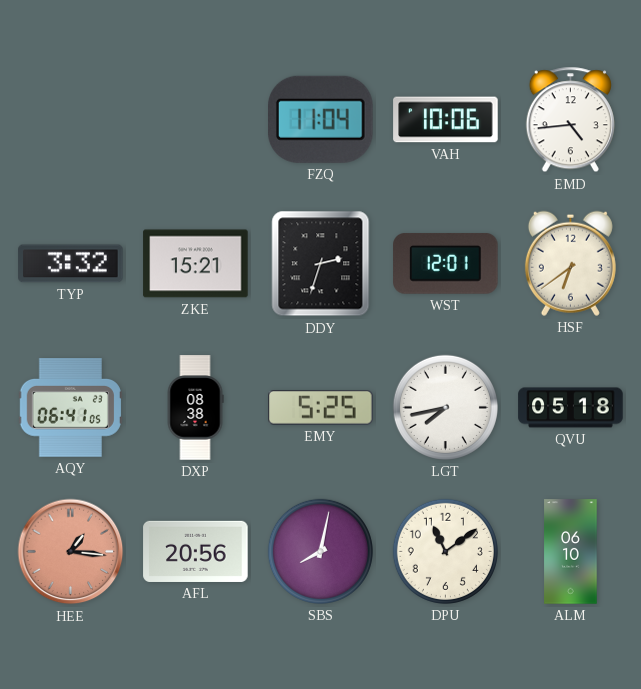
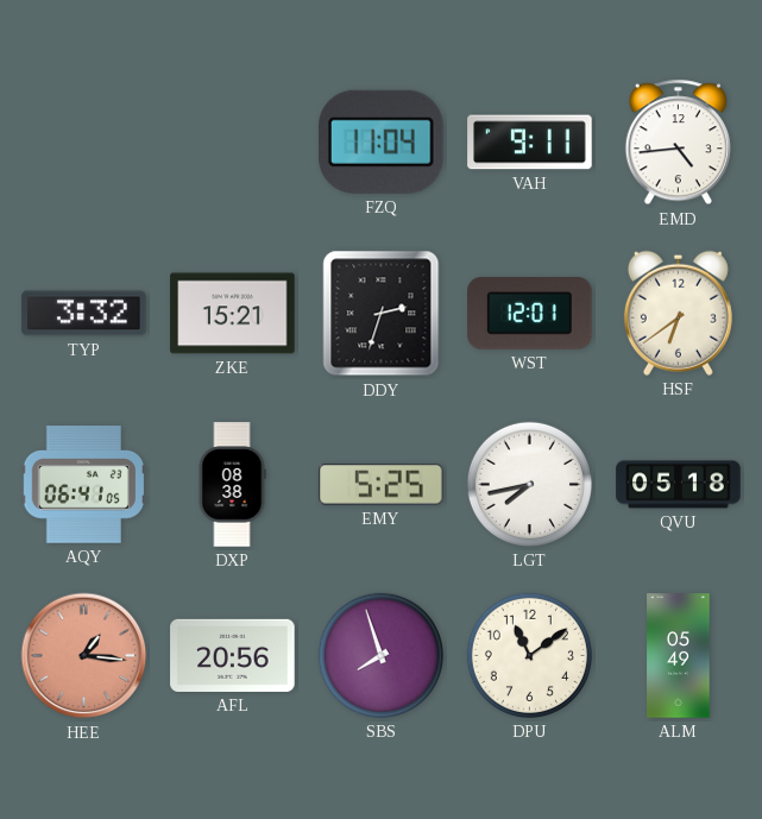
VAH: 10:06 -> 9:11 (530, 143)
SBS: 8:02 -> 7:57 (380, 655)
ALM: 06:10 -> 05:49 (679, 656)
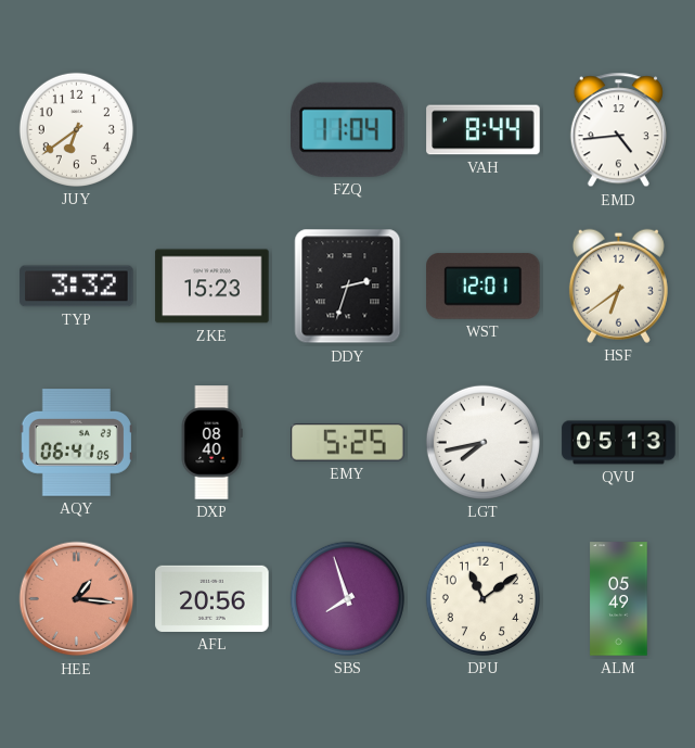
JUY: none -> 6:39 (76, 129)
VAH: 9:11 -> 8:44 (484, 130)
ZKE: 15:21 -> 15:23 (213, 287)
DXP: 08:38 -> 08:40 (211, 443)
QVU: 05:18 -> 05:13 (619, 443)
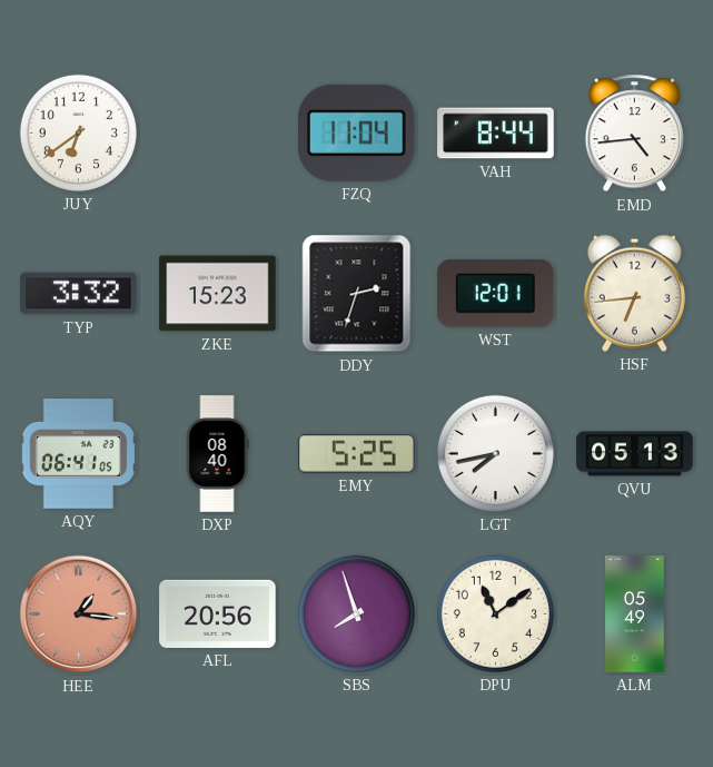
HSF: 6:39 -> 6:44 (634, 293)
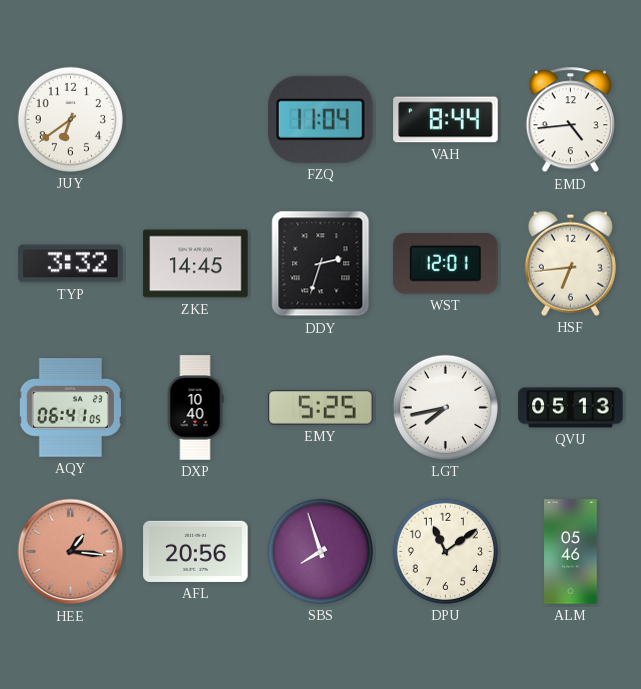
ZKE: 15:23 -> 14:45 (196, 264)
DXP: 08:40 -> 10:40 (195, 408)
ALM: 05:49 -> 05:46 (571, 552)
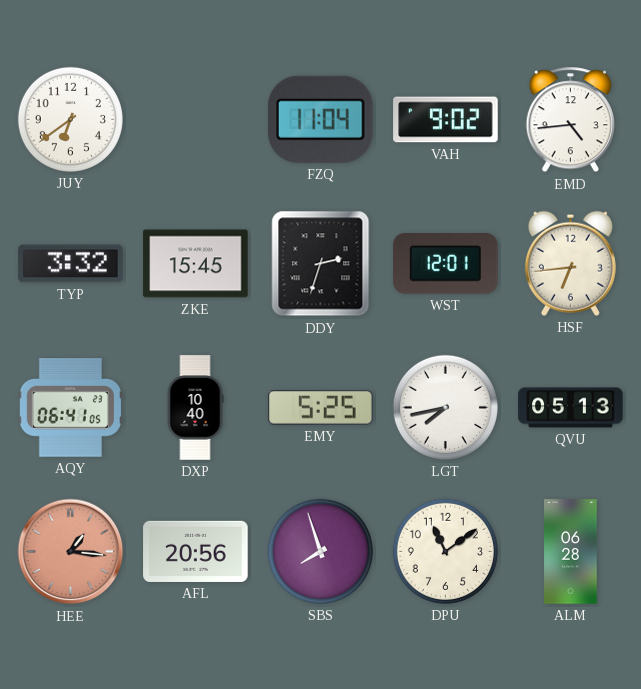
VAH: 8:44 -> 9:02 (446, 120)
ZKE: 14:45 -> 15:45 (196, 264)
ALM: 05:46 -> 06:28 (571, 552)
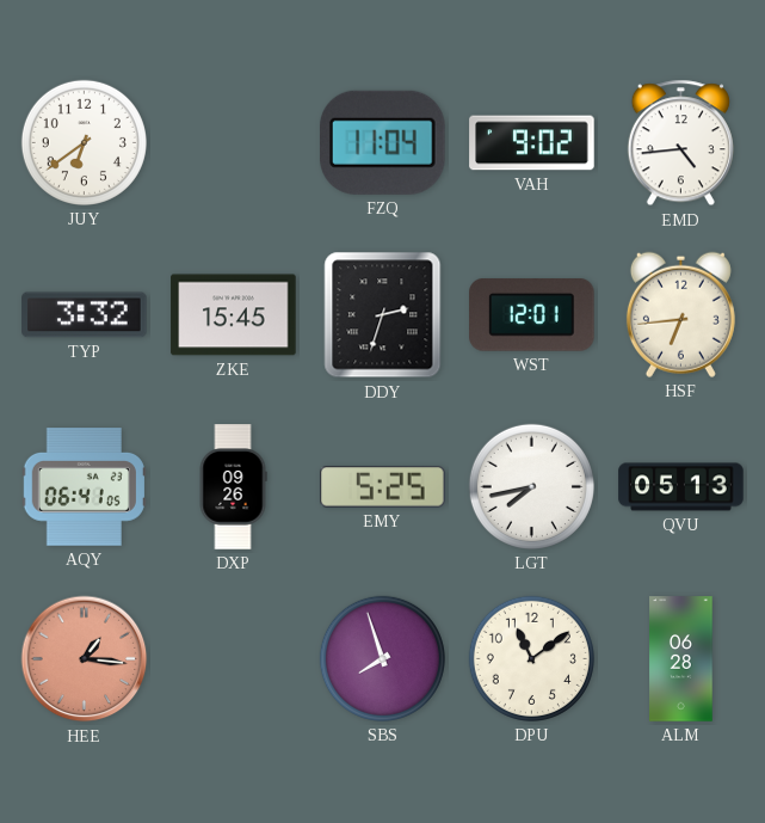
DXP: 10:40 -> 09:26 (233, 487)
AFL: 20:56 -> none (196, 551)
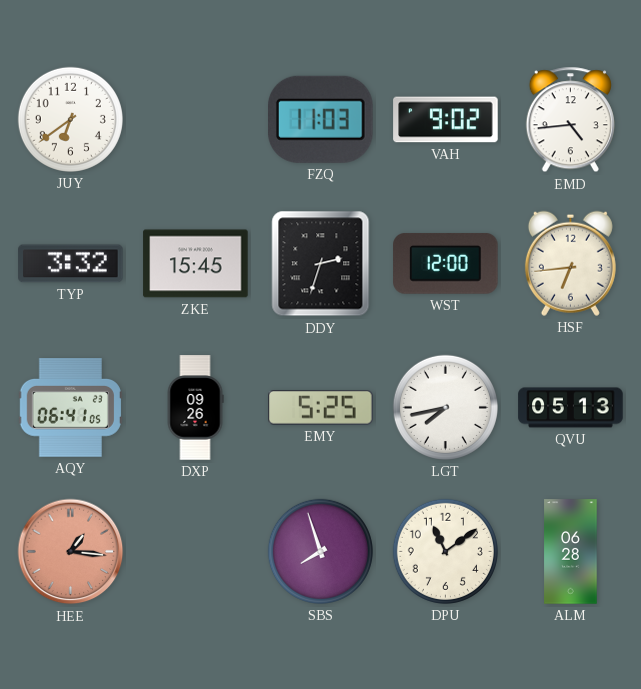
FZQ: 11:04 -> 11:03 (321, 119)
WST: 12:01 -> 12:00 (446, 264)
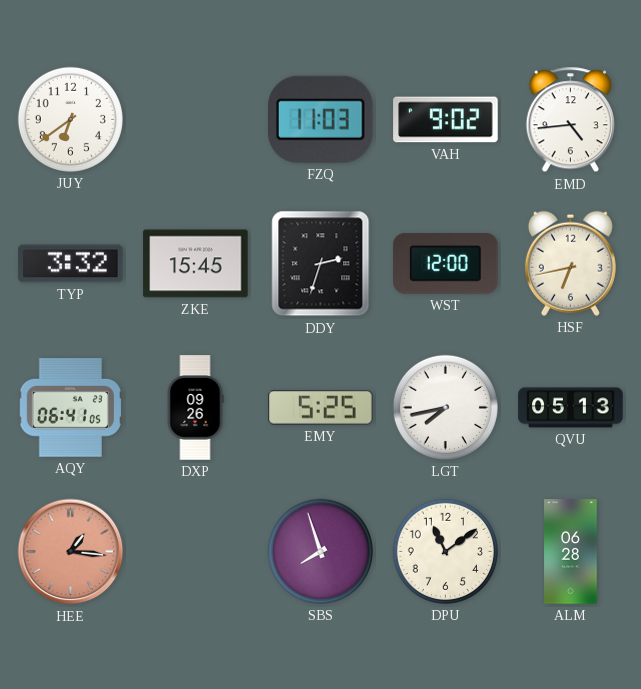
HSF: 6:44 -> 6:43 (570, 263)
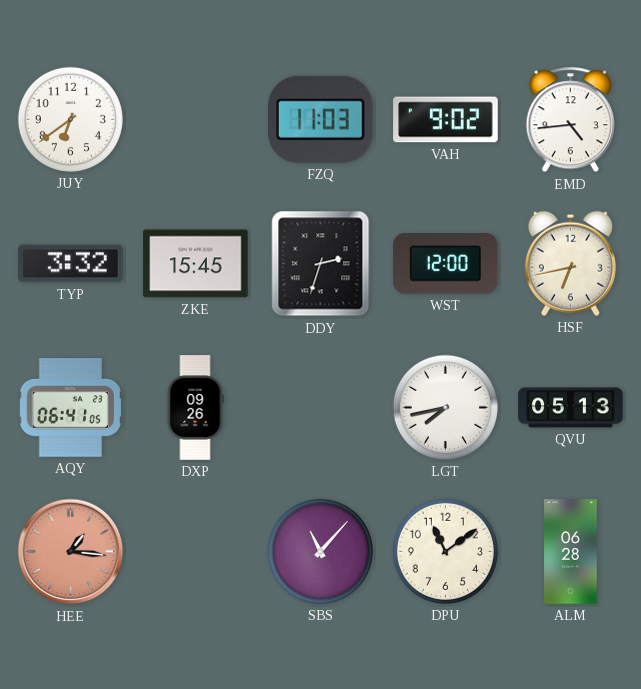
EMY: 5:25 -> none (321, 408)
SBS: 7:57 -> 11:07 (320, 551)
